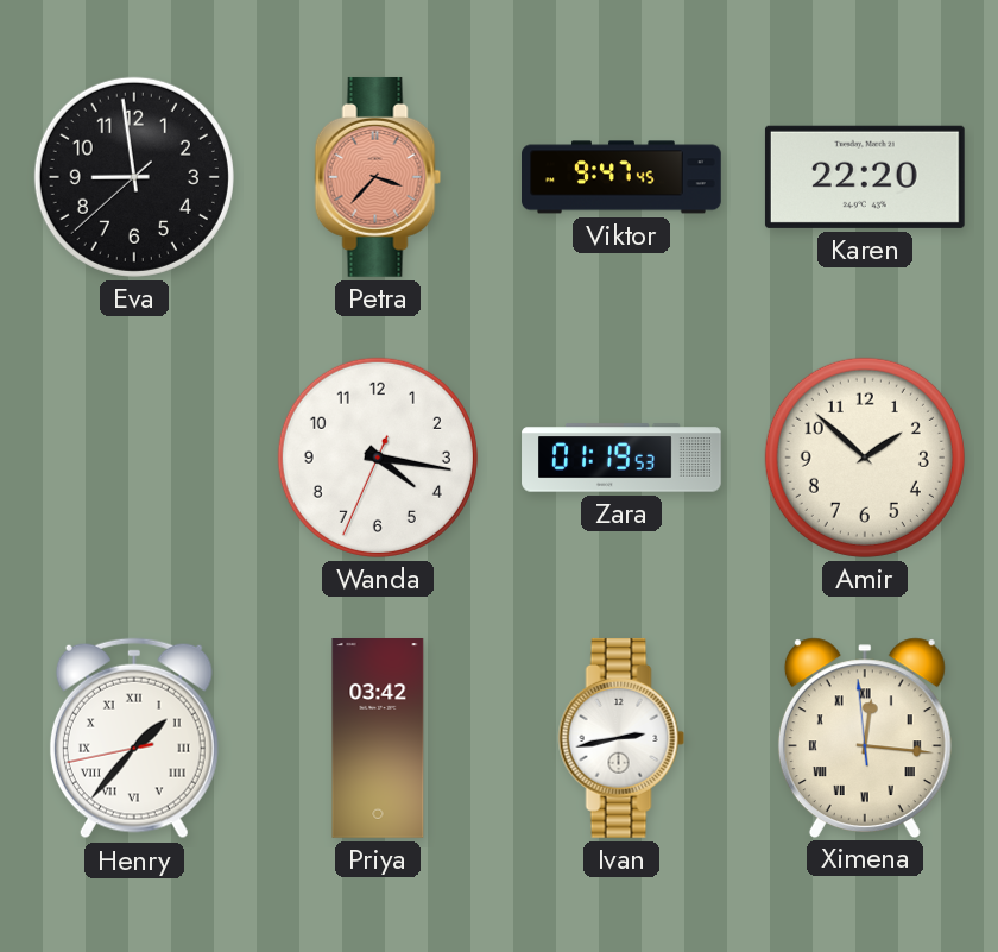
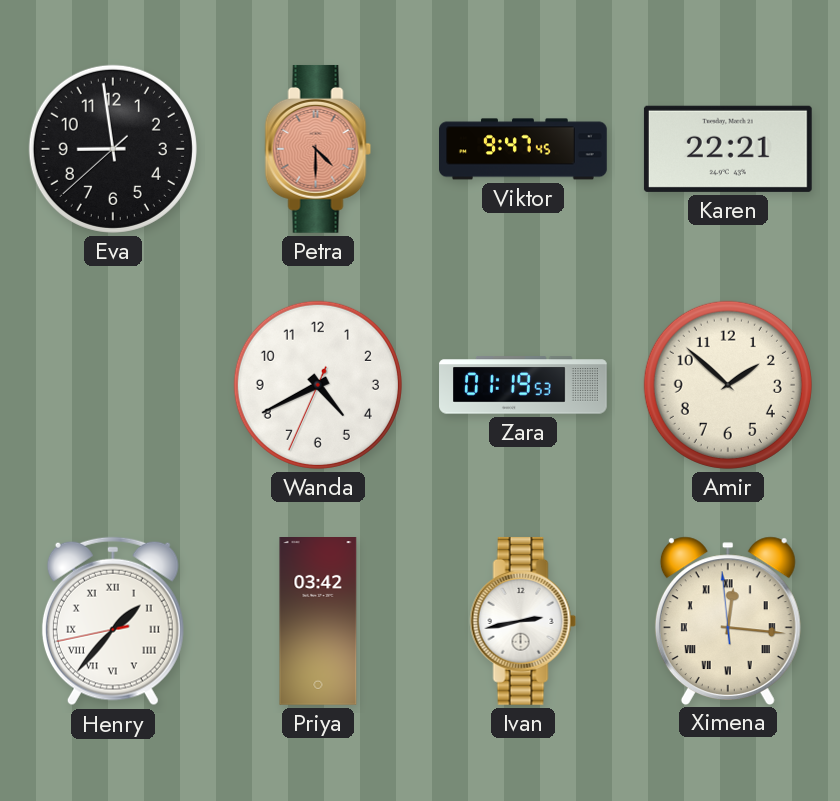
Petra: 3:37 -> 4:30 (318, 149)
Karen: 22:20 -> 22:21 (728, 149)
Wanda: 4:16 -> 4:40 (318, 385)
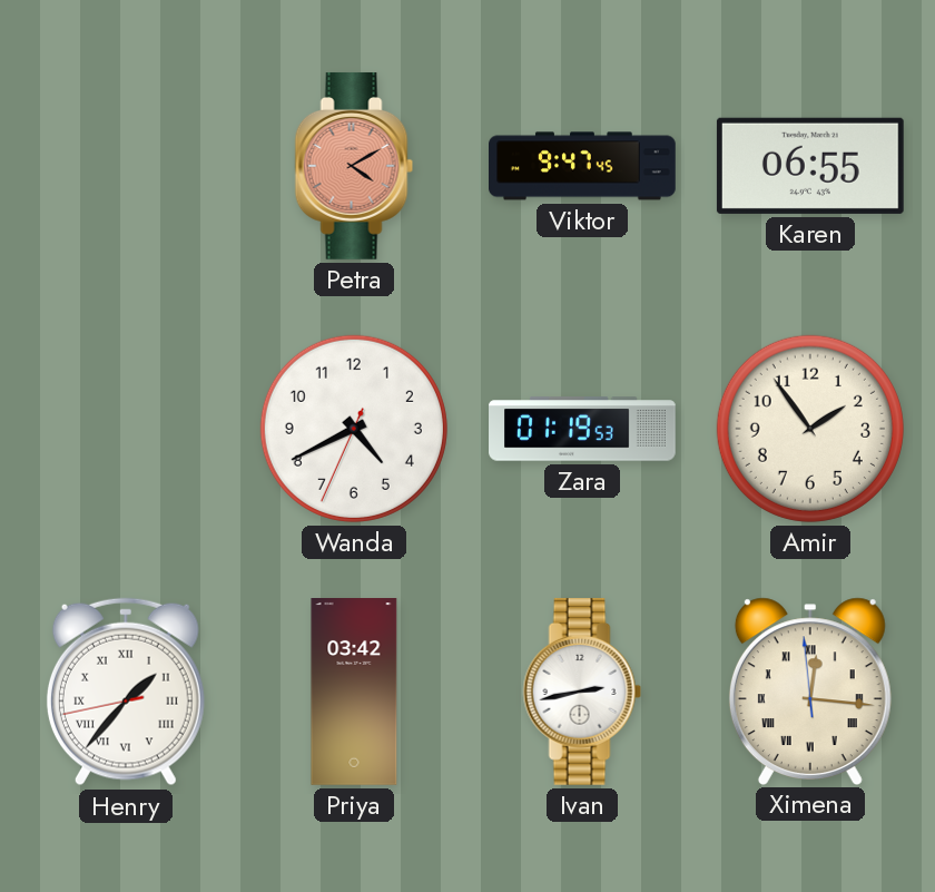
Eva: 8:58 -> none (113, 149)
Petra: 4:30 -> 4:10 (354, 166)
Karen: 22:21 -> 06:55 (810, 166)
Amir: 1:52 -> 1:54 (810, 429)
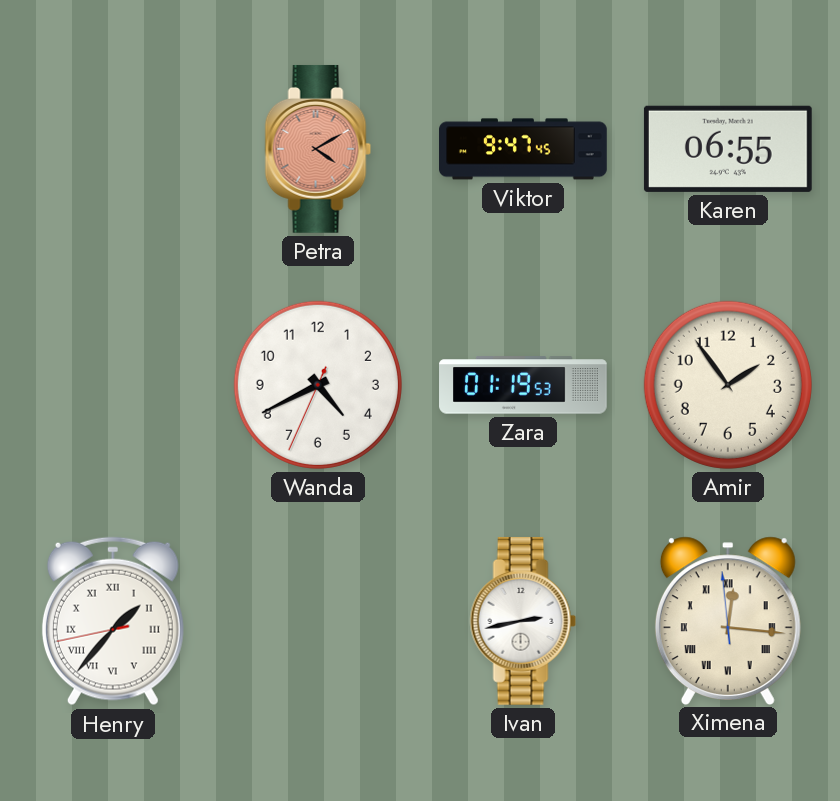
Priya: 03:42 -> none (354, 693)
